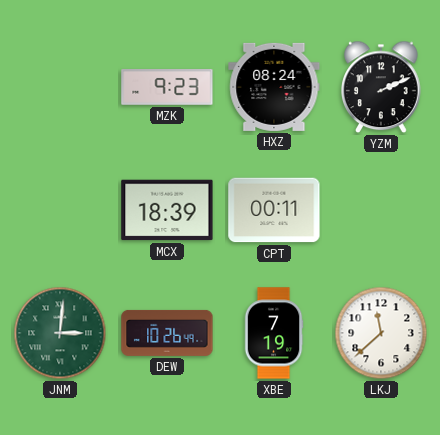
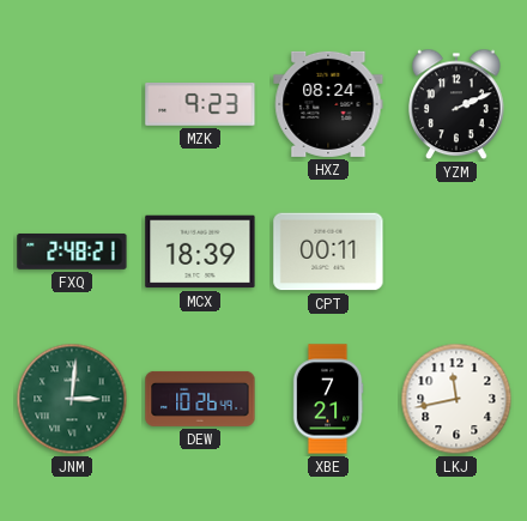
FXQ: none -> 2:48 (72, 252)
XBE: 7:19 -> 7:21 (328, 399)
LKJ: 11:38 -> 11:43 (456, 399)
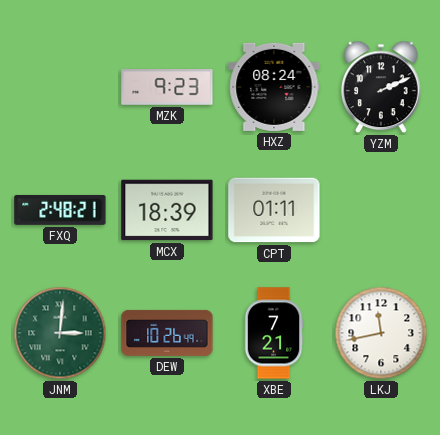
CPT: 00:11 -> 01:11 (274, 210)
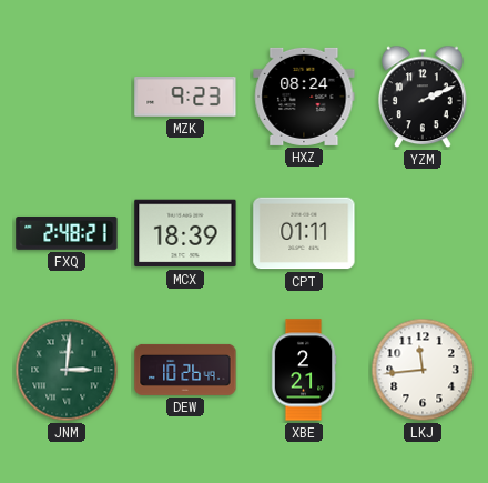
XBE: 7:21 -> 2:21 (304, 370)
LKJ: 11:43 -> 11:44 (423, 370)
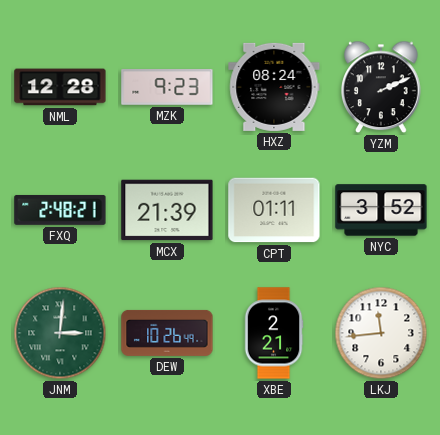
NML: none -> 12:28 (60, 87)
MCX: 18:39 -> 21:39 (167, 210)
NYC: none -> 3:52 (381, 210)
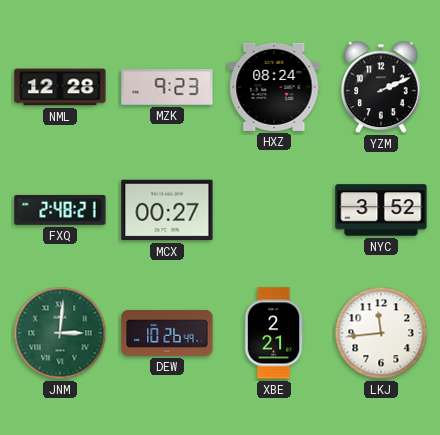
MCX: 21:39 -> 00:27 (167, 210)
CPT: 01:11 -> none (274, 210)
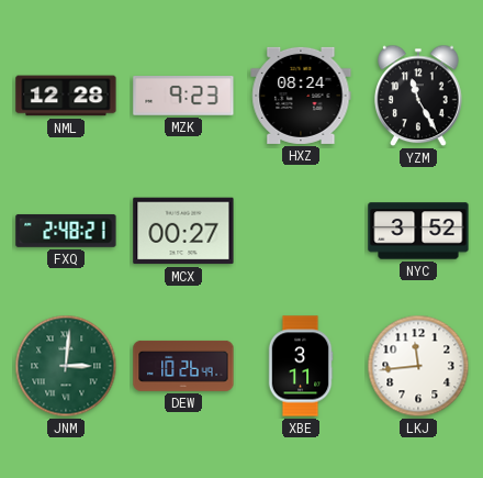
YZM: 2:11 -> 11:25 (419, 96)
XBE: 2:21 -> 3:11 (301, 366)
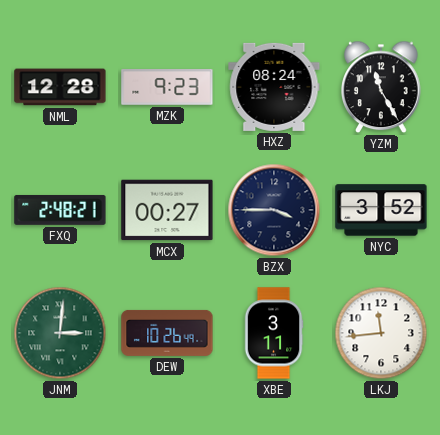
BZX: none -> 3:45 (274, 210)
